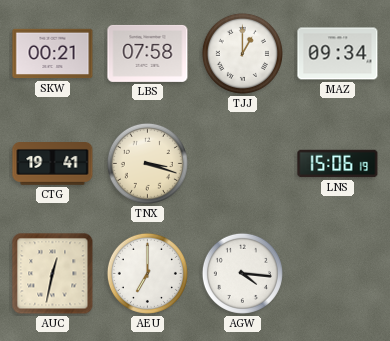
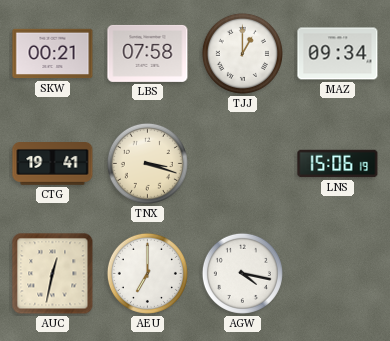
AGW: 4:16 -> 4:17 (242, 273)
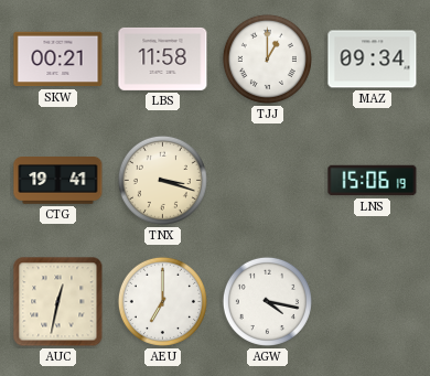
LBS: 07:58 -> 11:58 (163, 58)
